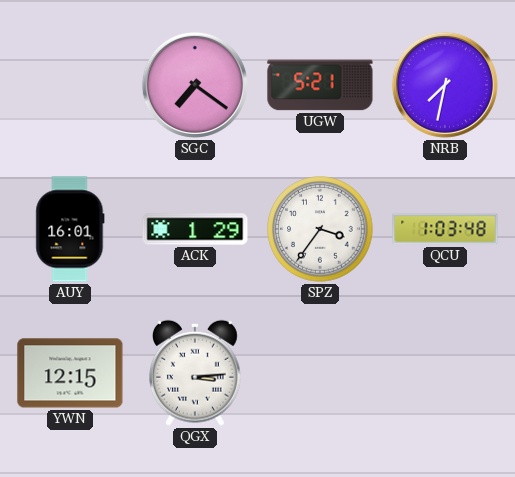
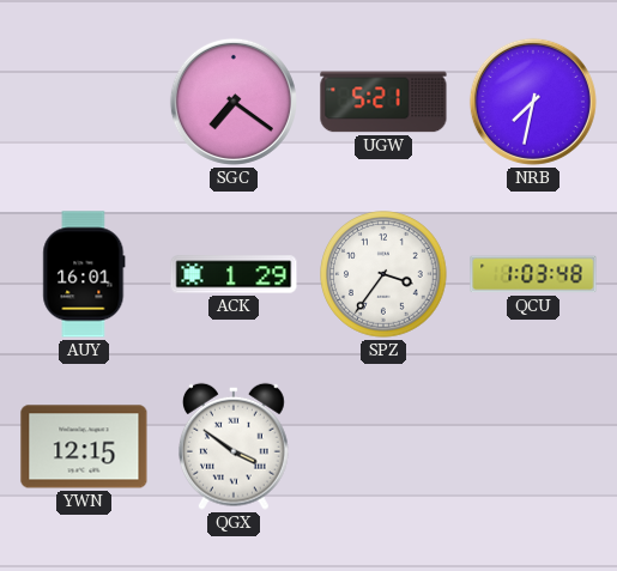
QGX: 3:14 -> 3:51 (234, 447)
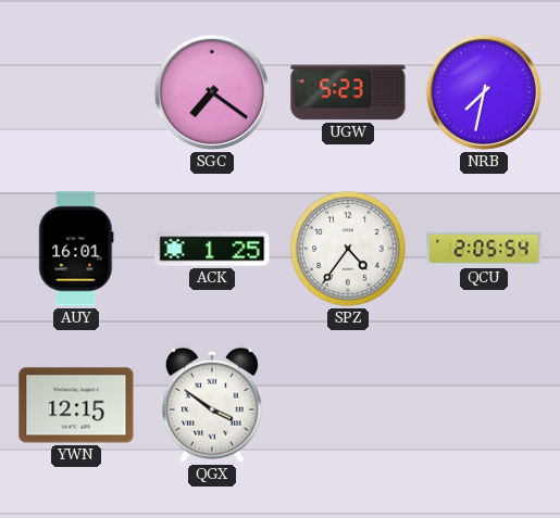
UGW: 5:21 -> 5:23 (348, 92)
ACK: 1:29 -> 1:25 (212, 249)
SPZ: 3:36 -> 4:36 (348, 249)
QCU: 1:03 -> 2:05 (484, 249)
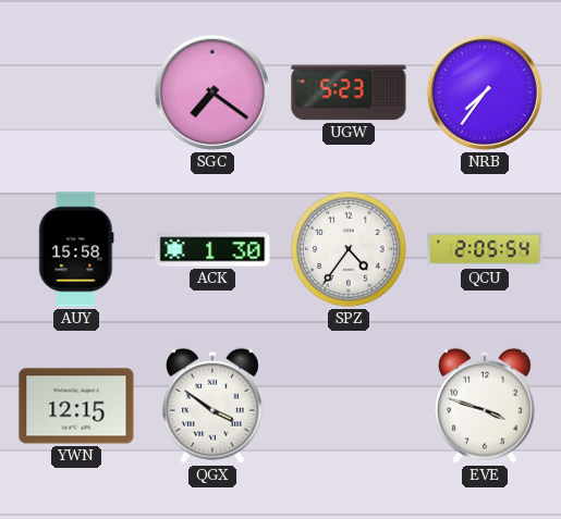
NRB: 7:32 -> 7:36 (485, 92)
AUY: 16:01 -> 15:58 (76, 249)
ACK: 1:25 -> 1:30 (212, 249)
EVE: none -> 3:48 (485, 406)
